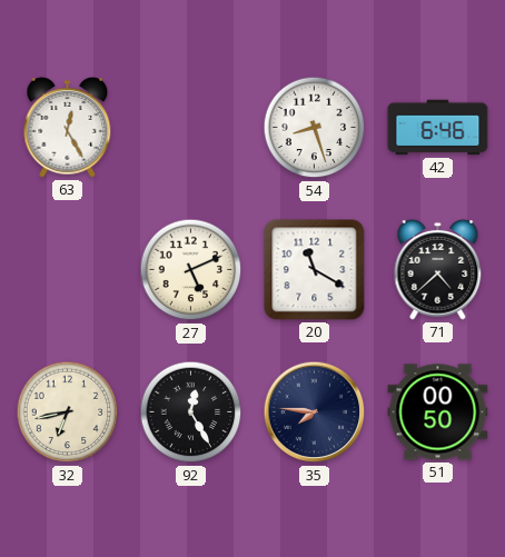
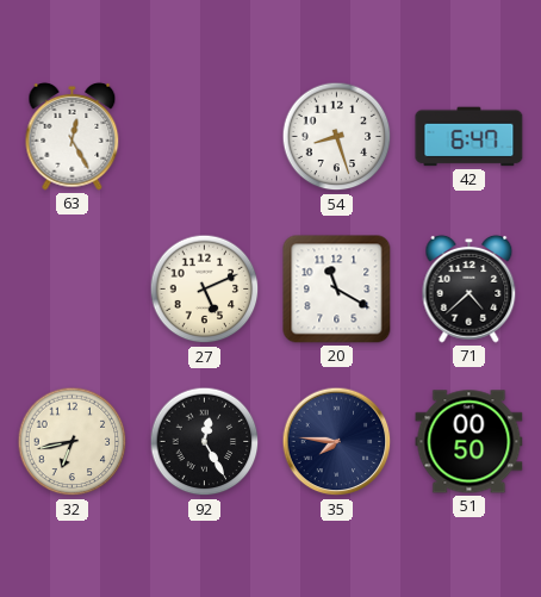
42: 6:46 -> 6:47 (470, 137)
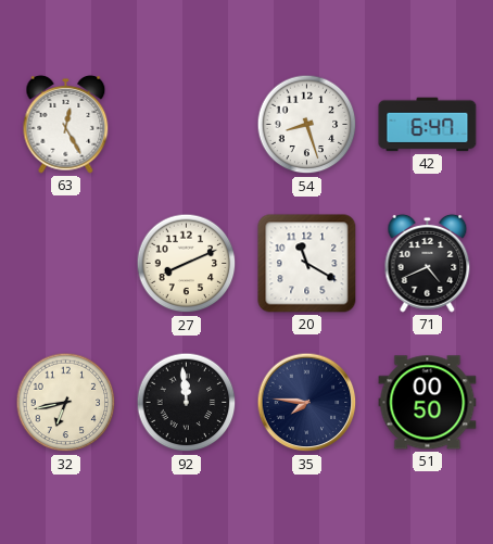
27: 5:11 -> 8:11 (187, 264)
71: 4:38 -> 4:41 (428, 263)
92: 12:25 -> 11:59 (187, 403)
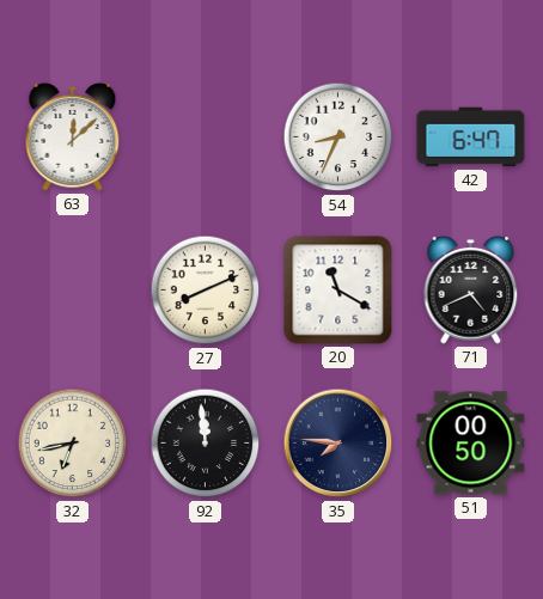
63: 12:25 -> 12:08 (73, 136)
54: 8:27 -> 8:34 (338, 137)
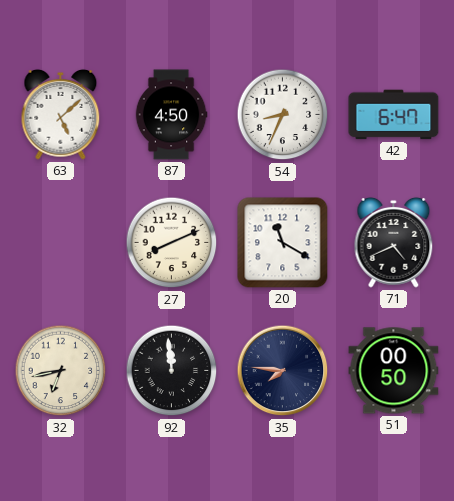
63: 12:08 -> 5:08 (61, 114)
87: none -> 4:50 (171, 115)
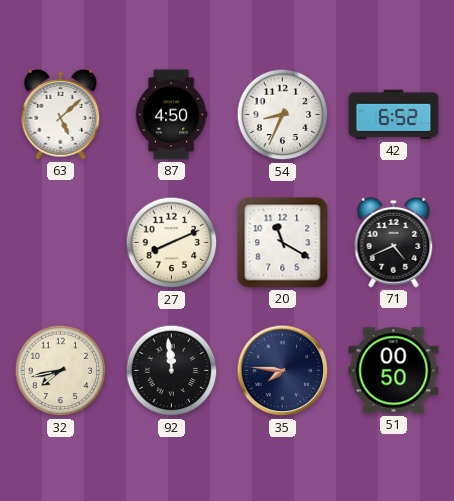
42: 6:47 -> 6:52 (394, 115)
32: 6:43 -> 7:43 (61, 371)
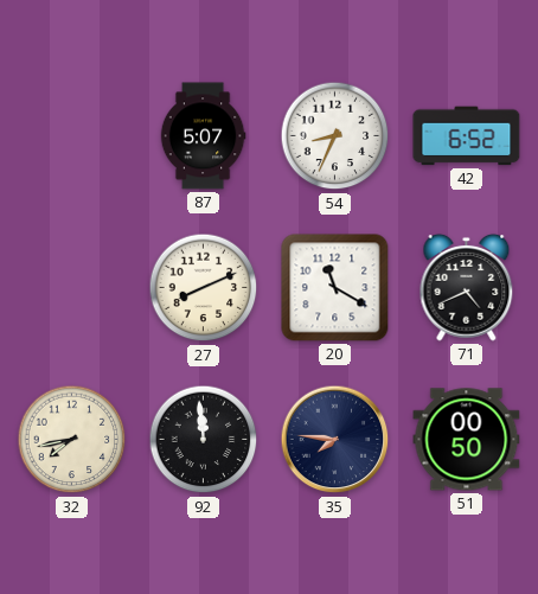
63: 5:08 -> none (61, 114)
87: 4:50 -> 5:07 (203, 136)
